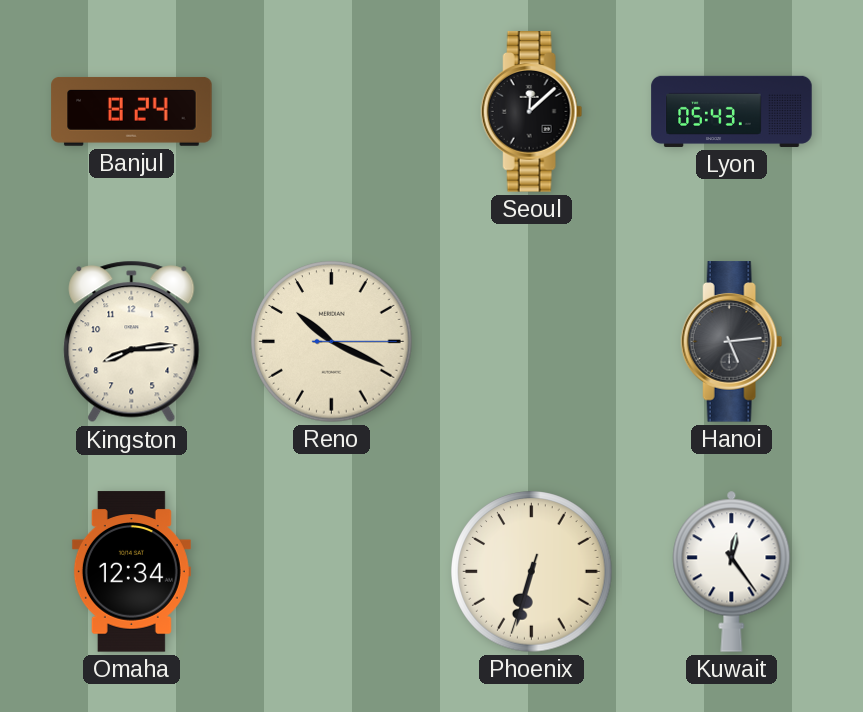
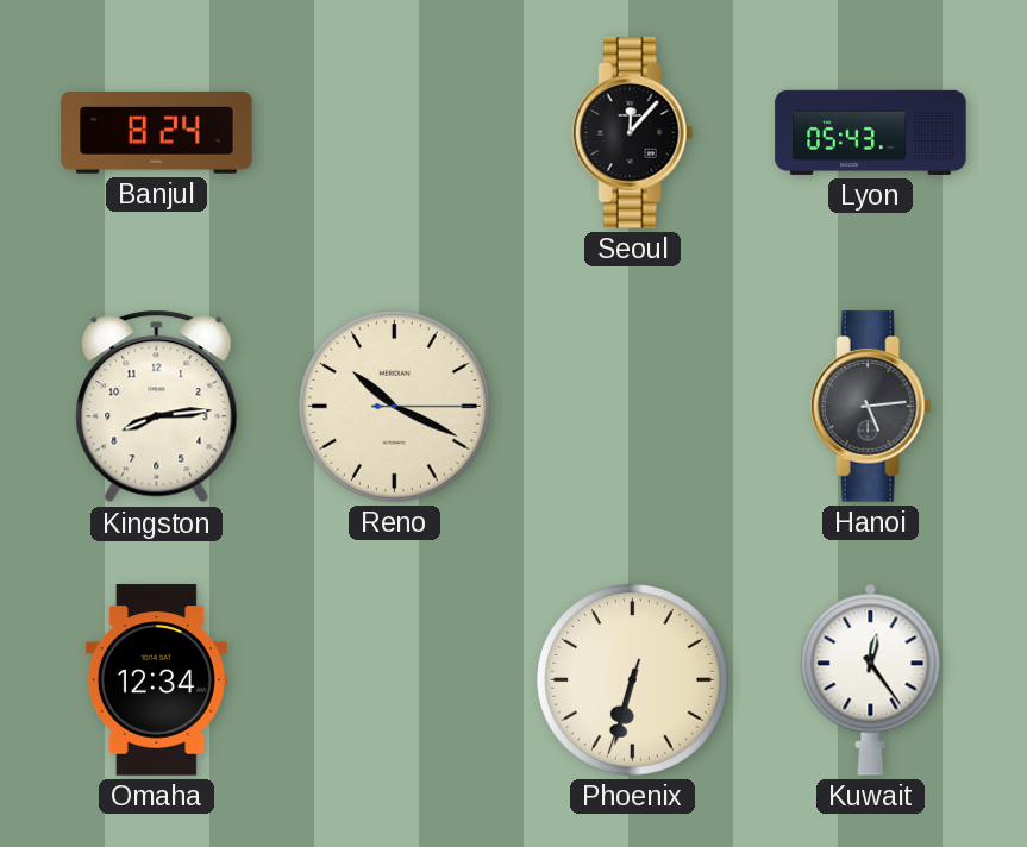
Seoul: 12:08 -> 12:07 (633, 133)
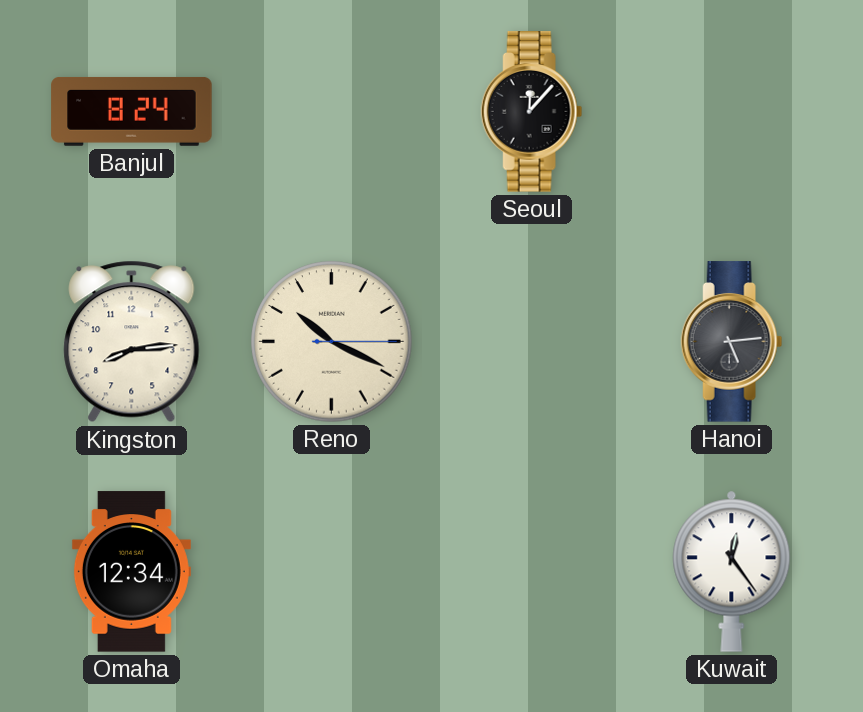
Lyon: 05:43 -> none (871, 132)
Phoenix: 6:32 -> none (633, 680)
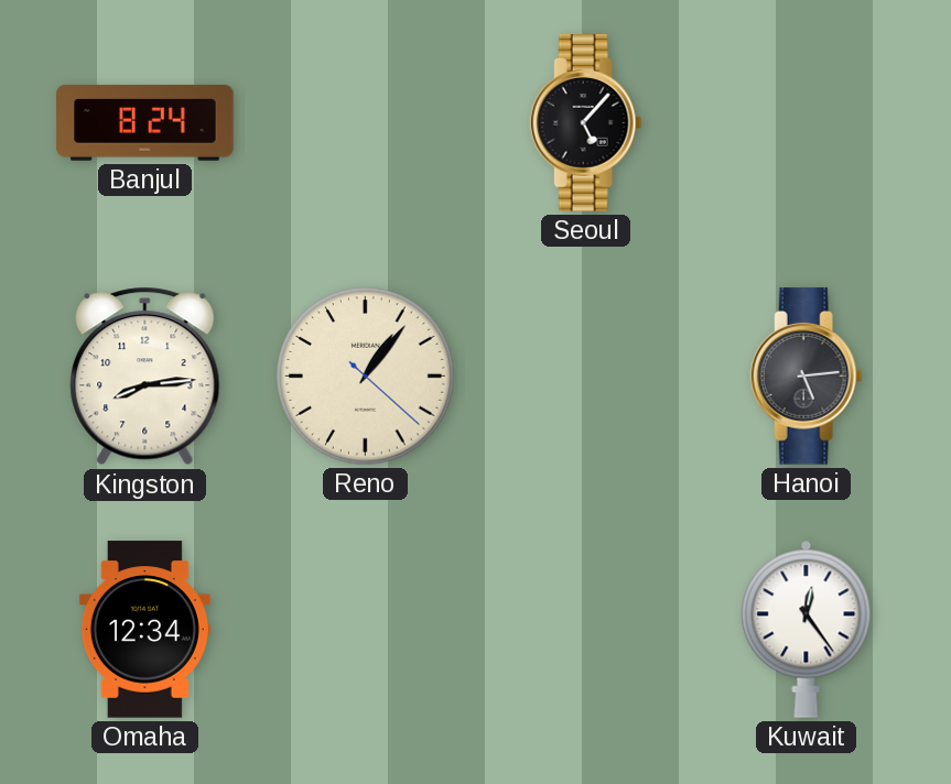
Seoul: 12:07 -> 5:07 (586, 123)
Reno: 10:19 -> 1:06 (366, 377)
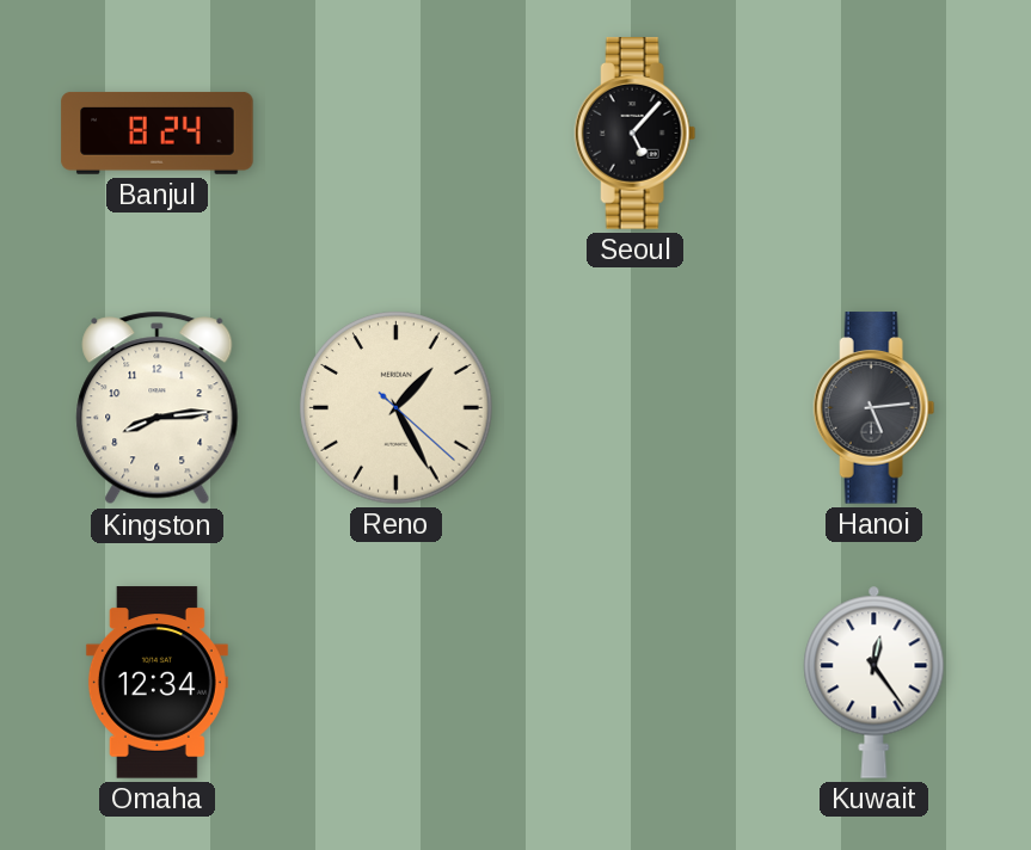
Reno: 1:06 -> 1:25 (397, 408)
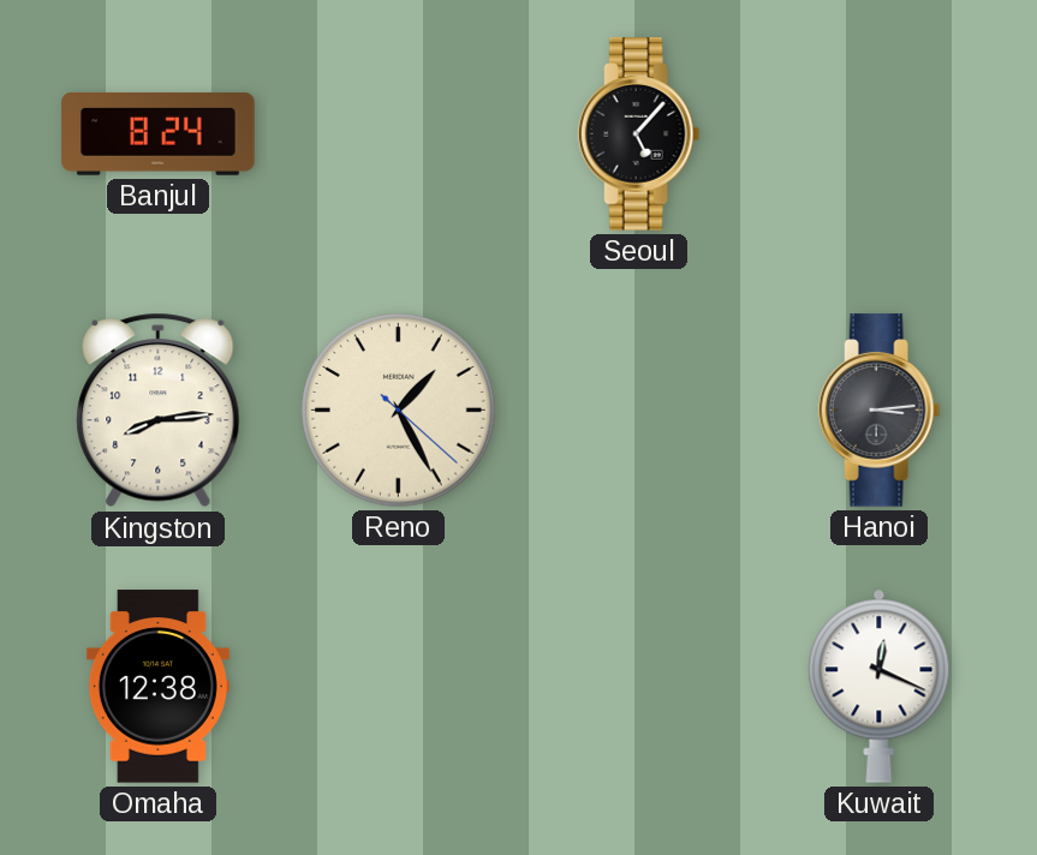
Hanoi: 5:14 -> 3:14 (880, 411)
Omaha: 12:34 -> 12:38 (157, 687)
Kuwait: 12:24 -> 12:19 (880, 686)
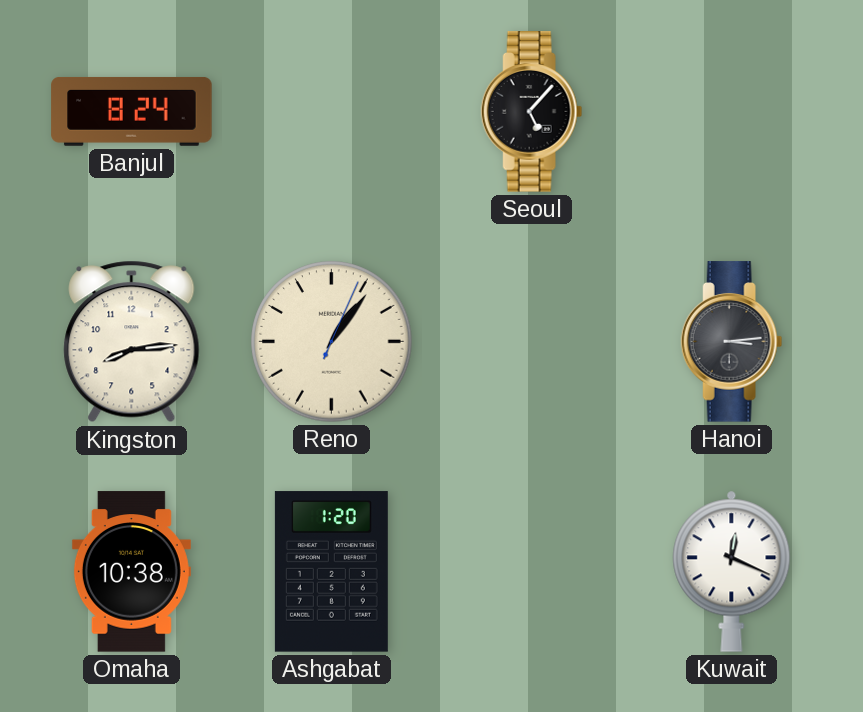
Reno: 1:25 -> 1:06 (332, 342)
Omaha: 12:38 -> 10:38 (131, 572)
Ashgabat: none -> 1:20 (331, 572)
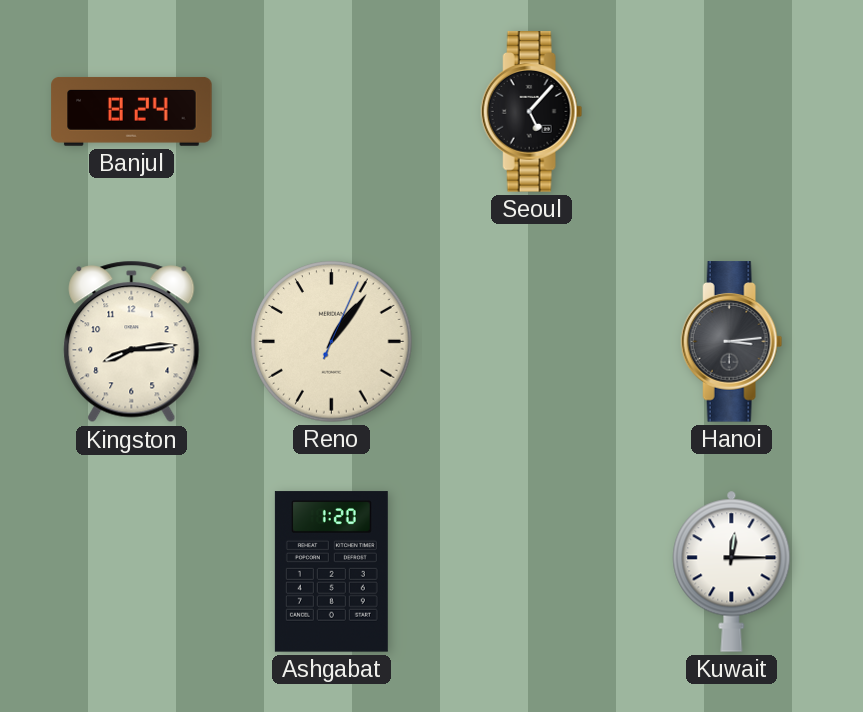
Omaha: 10:38 -> none (131, 572)
Kuwait: 12:19 -> 12:15 (732, 571)
